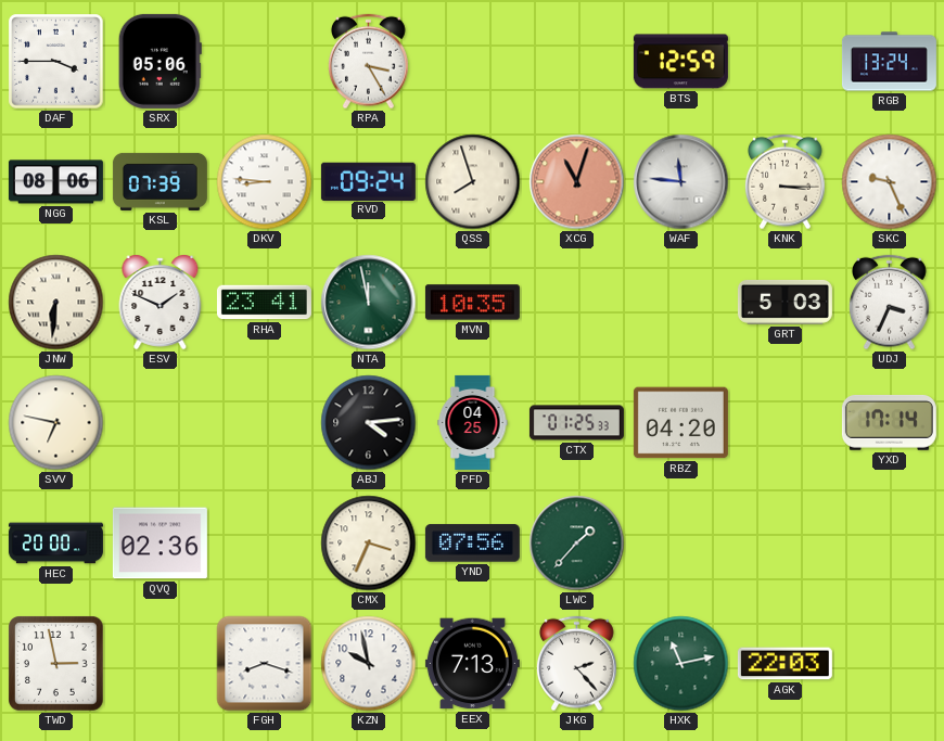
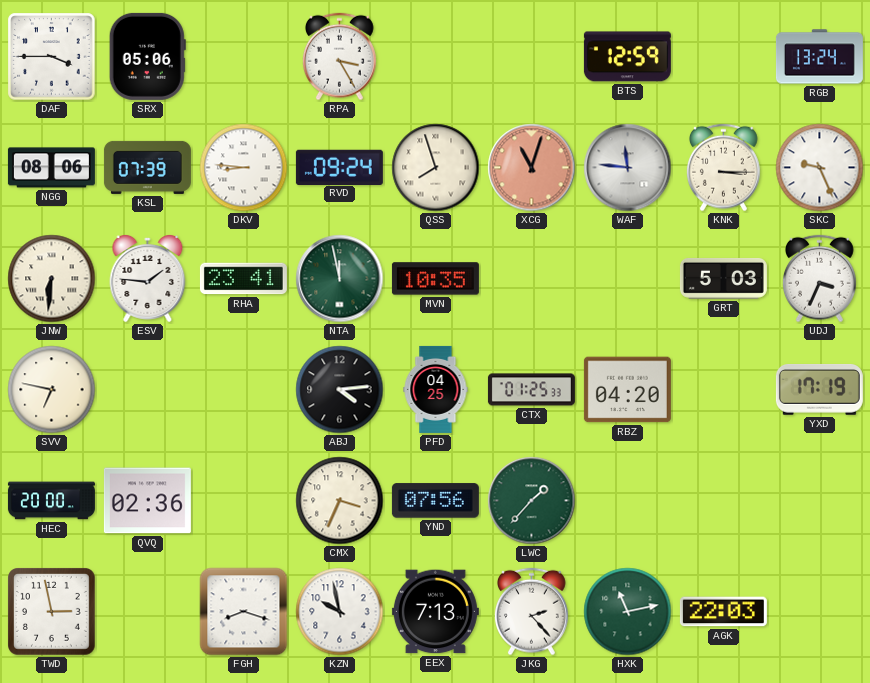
ESV: 1:49 -> 1:46 (148, 279)
YXD: 17:14 -> 17:19 (819, 389)
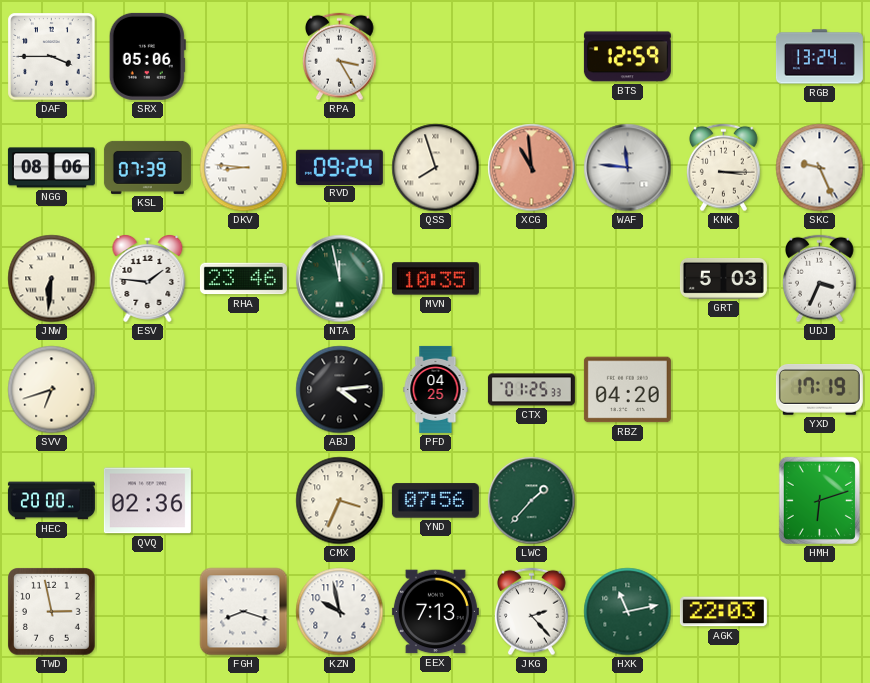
XCG: 11:03 -> 10:59 (532, 168)
RHA: 23:41 -> 23:46 (243, 279)
SVV: 6:47 -> 6:42 (52, 390)
HMH: none -> 6:12 (819, 500)
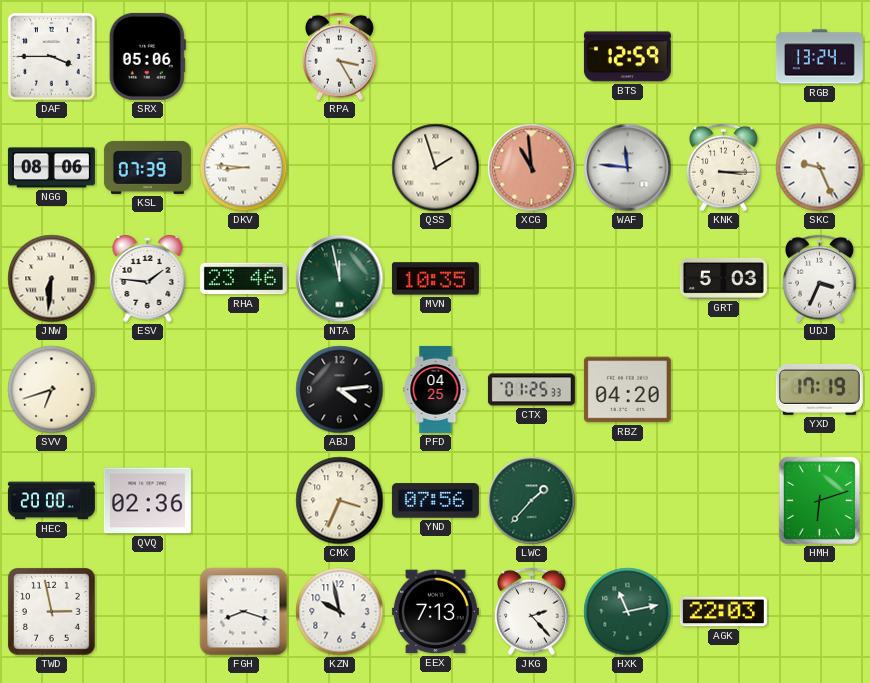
RVD: 09:24 -> none (339, 167)
QSS: 7:57 -> 1:57 (436, 168)
